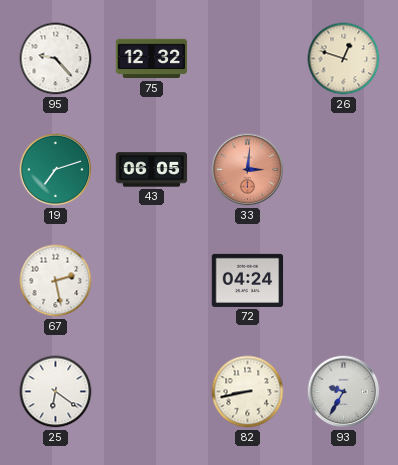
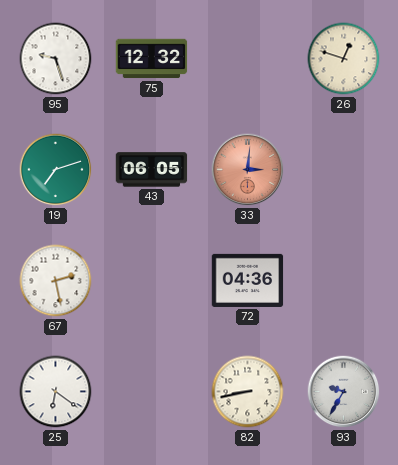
95: 9:23 -> 9:27 (56, 59)
72: 04:24 -> 04:36 (248, 280)
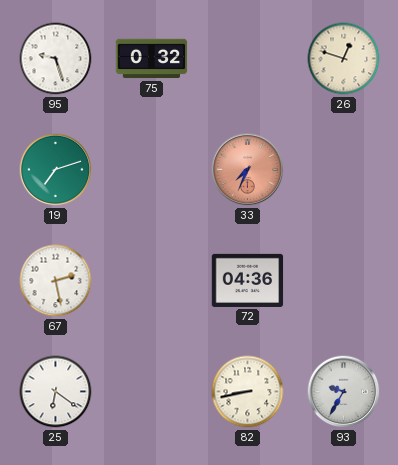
75: 12:32 -> 0:32 (152, 59)
43: 06:05 -> none (152, 170)
33: 3:01 -> 7:34 (248, 170)
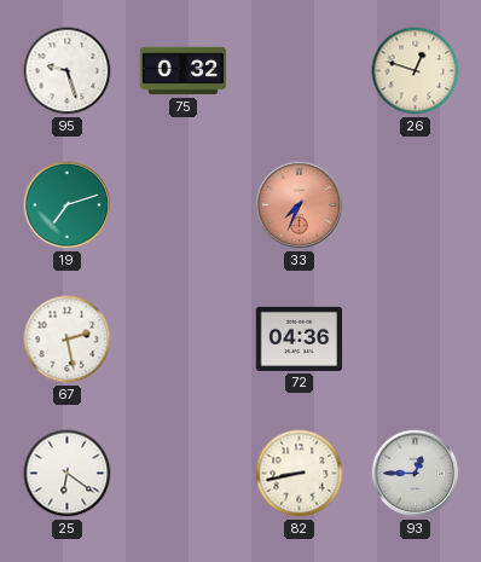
93: 9:35 -> 12:45 (416, 474)
